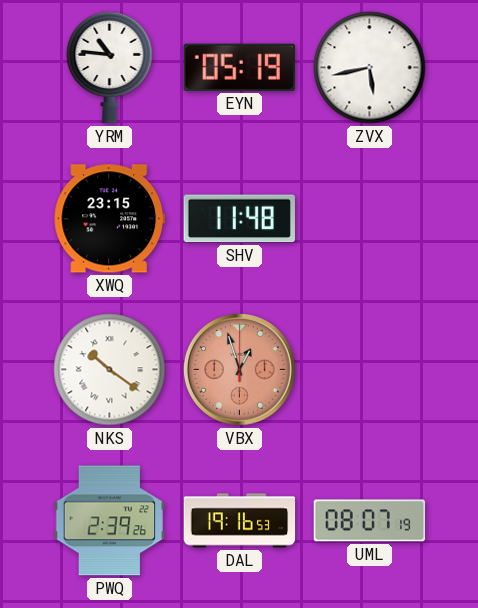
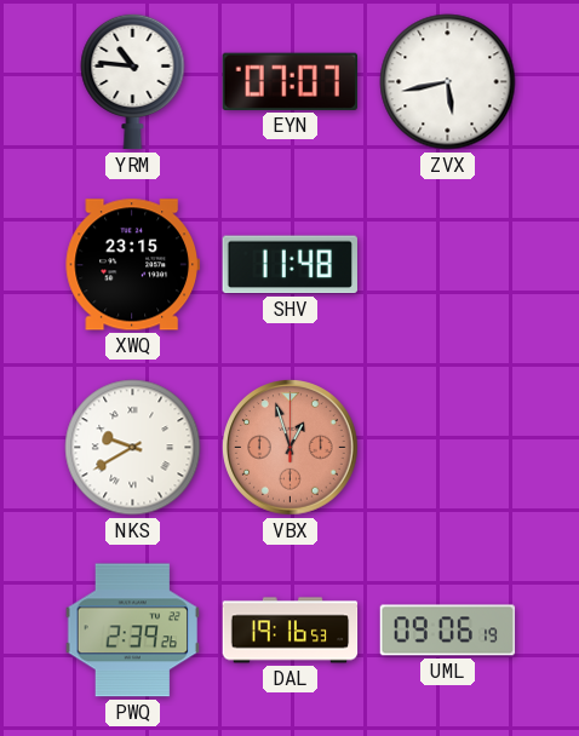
EYN: 05:19 -> 07:07 (289, 81)
NKS: 10:21 -> 9:40 (133, 448)
UML: 08:07 -> 09:06 (448, 631)
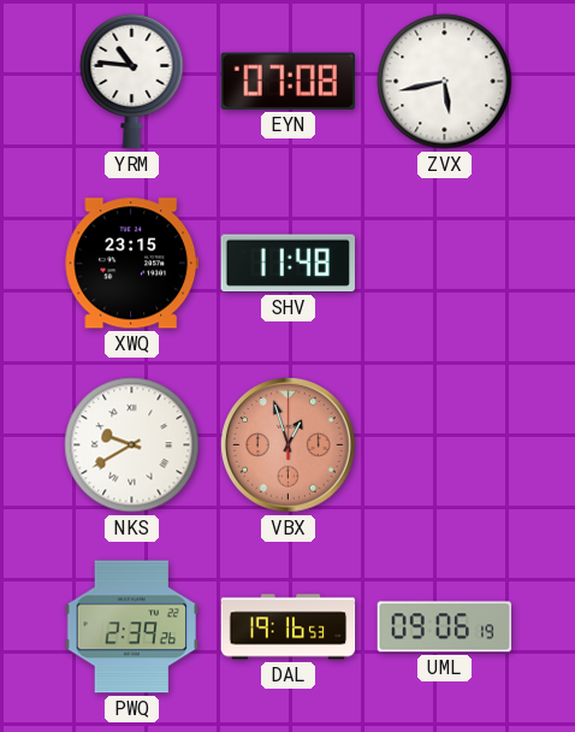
EYN: 07:07 -> 07:08 (287, 81)
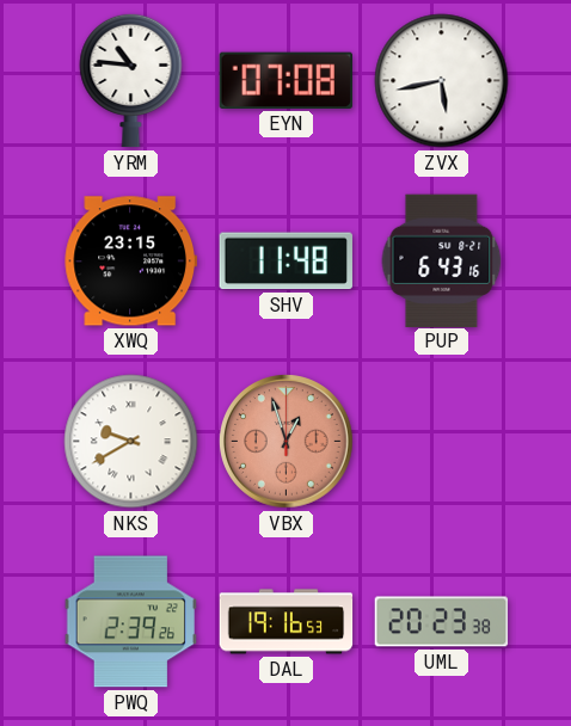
PUP: none -> 6:43 (442, 260)
UML: 09:06 -> 20:23 (442, 622)
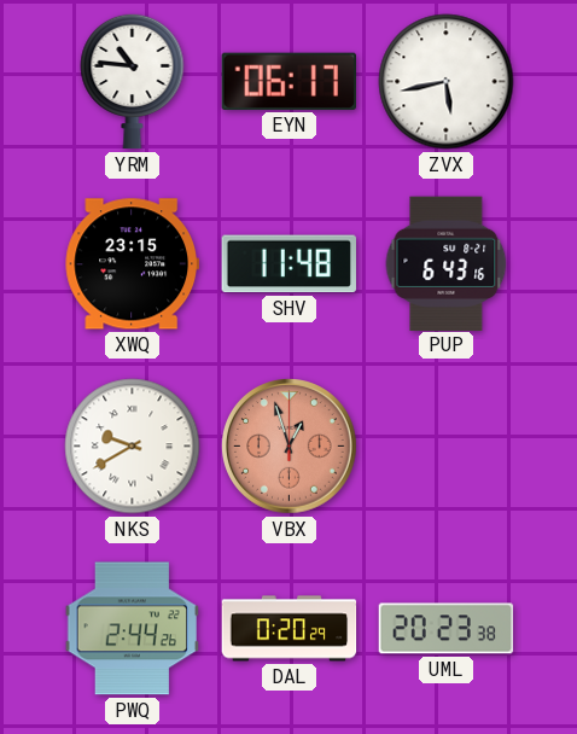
EYN: 07:08 -> 06:17 (288, 81)
PWQ: 2:39 -> 2:44 (132, 629)
DAL: 19:16 -> 0:20 (290, 629)
